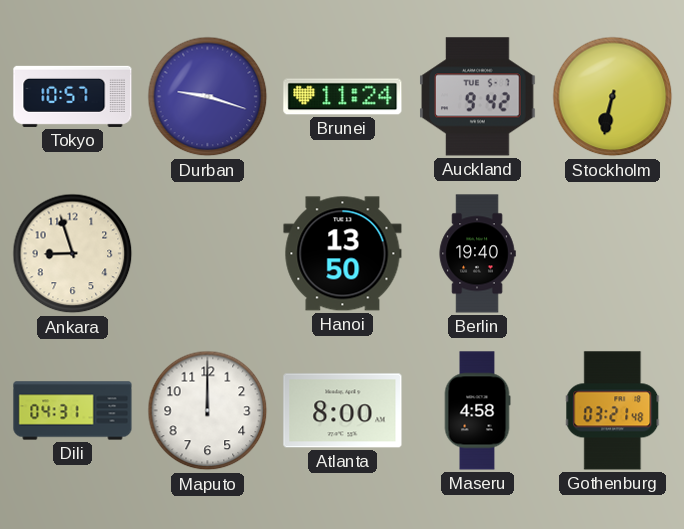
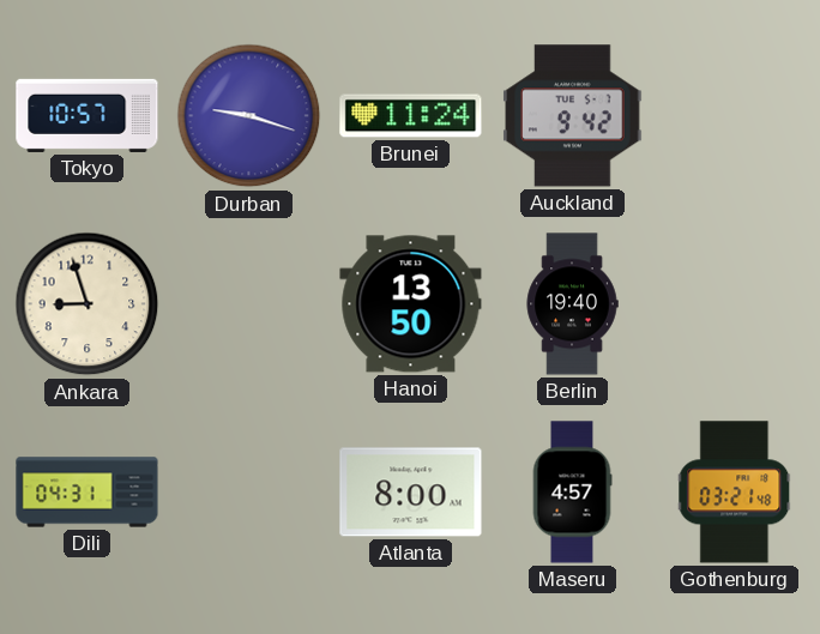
Stockholm: 6:32 -> none (613, 97)
Maputo: 12:00 -> none (208, 411)
Maseru: 4:58 -> 4:57 (572, 493)
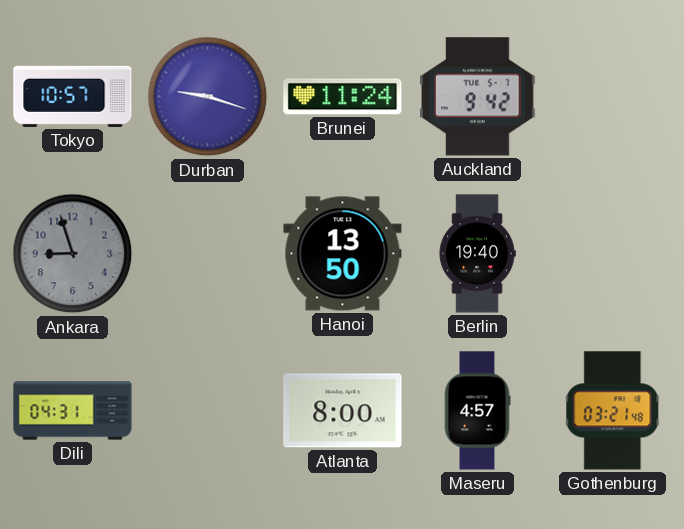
Ankara dial: cream -> grey (73, 254)
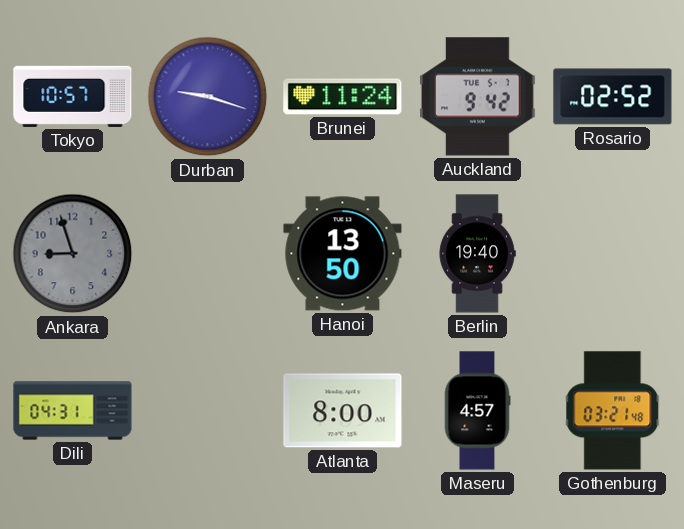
Rosario: none -> 02:52 (613, 97)
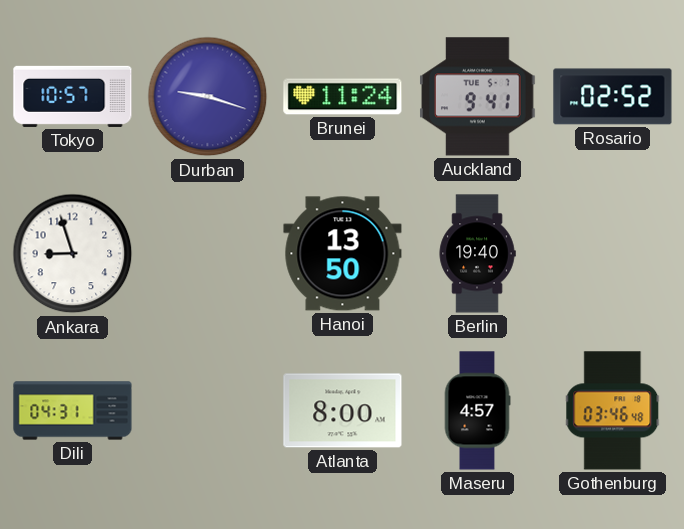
Auckland: 9:42 -> 9:41 (478, 97)
Ankara dial: grey -> white (73, 254)
Gothenburg: 03:21 -> 03:46 (613, 411)
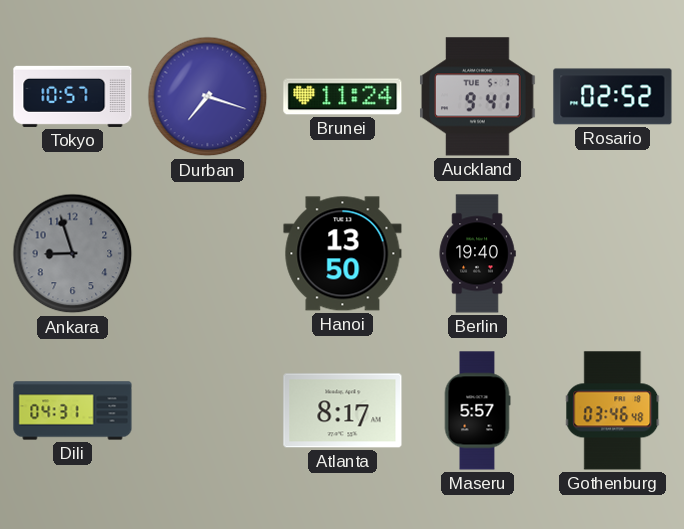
Durban: 9:18 -> 7:18 (208, 97)
Ankara dial: white -> grey (73, 254)
Atlanta: 8:00 -> 8:17 (343, 411)
Maseru: 4:57 -> 5:57 (477, 411)
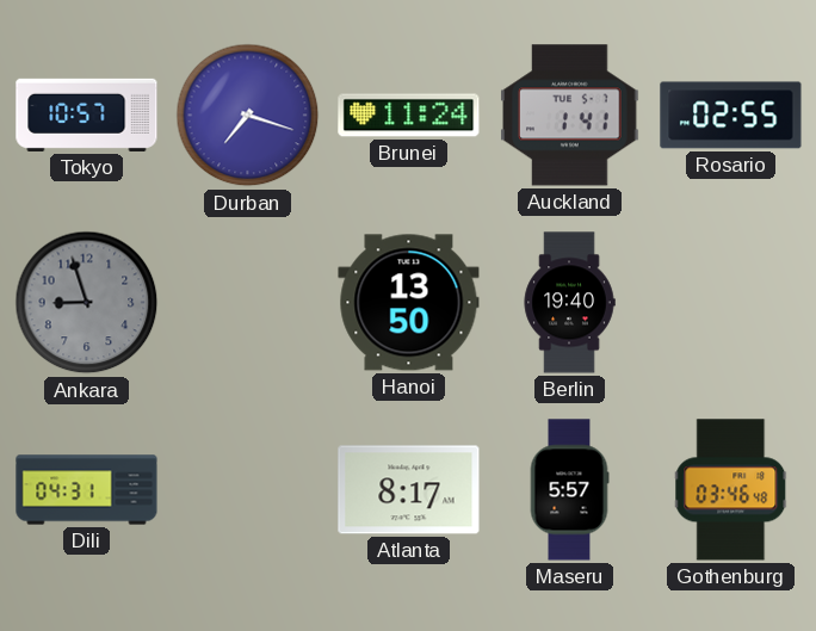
Auckland: 9:41 -> 1:41 (570, 116)
Rosario: 02:52 -> 02:55 (731, 116)
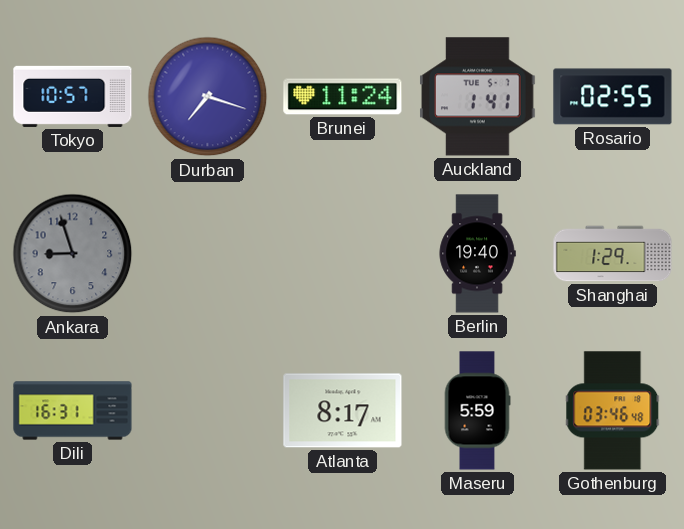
Hanoi: 13:50 -> none (409, 303)
Shanghai: none -> 1:29 (613, 254)
Dili: 04:31 -> 16:31 (73, 411)
Maseru: 5:57 -> 5:59 (477, 411)
